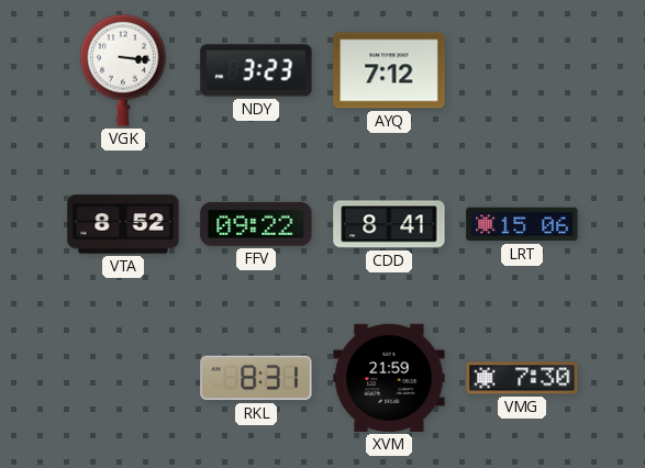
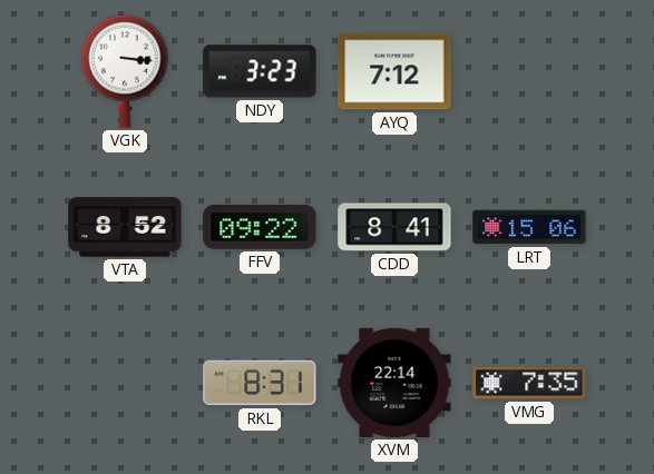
XVM: 21:59 -> 22:14 (394, 383)
VMG: 7:30 -> 7:35 (529, 383)
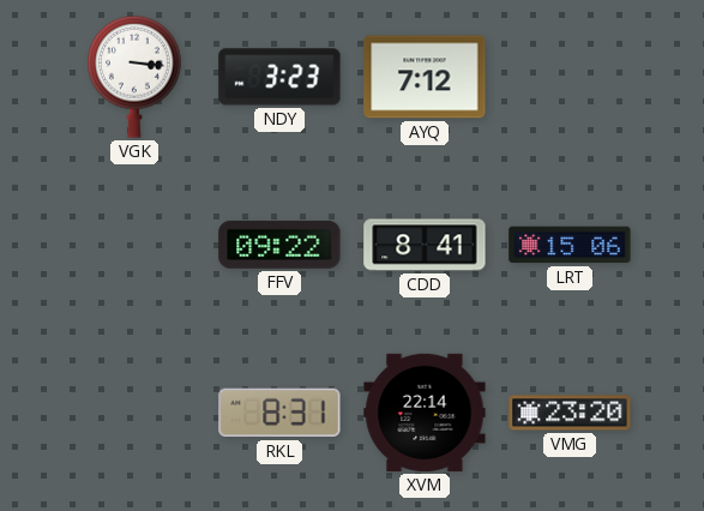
VTA: 8:52 -> none (125, 227)
VMG: 7:35 -> 23:20 (570, 413)
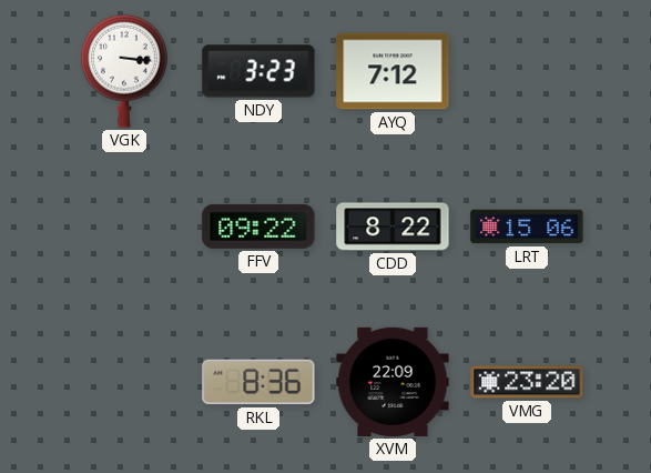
CDD: 8:41 -> 8:22 (393, 227)
RKL: 8:31 -> 8:36 (258, 382)
XVM: 22:14 -> 22:09 (393, 382)
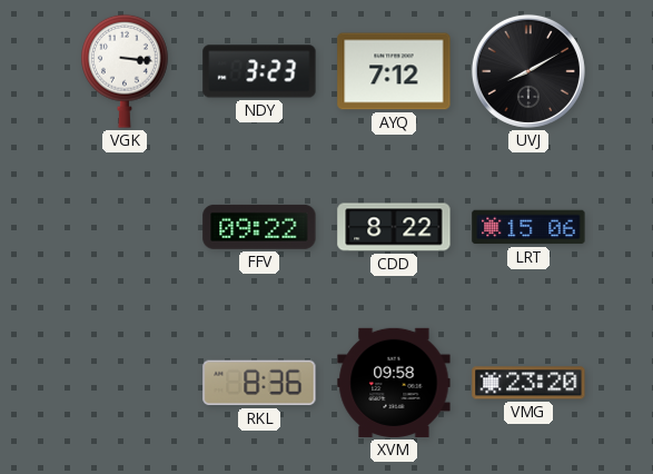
UVJ: none -> 8:10 (528, 71)
XVM: 22:09 -> 09:58 (394, 383)
